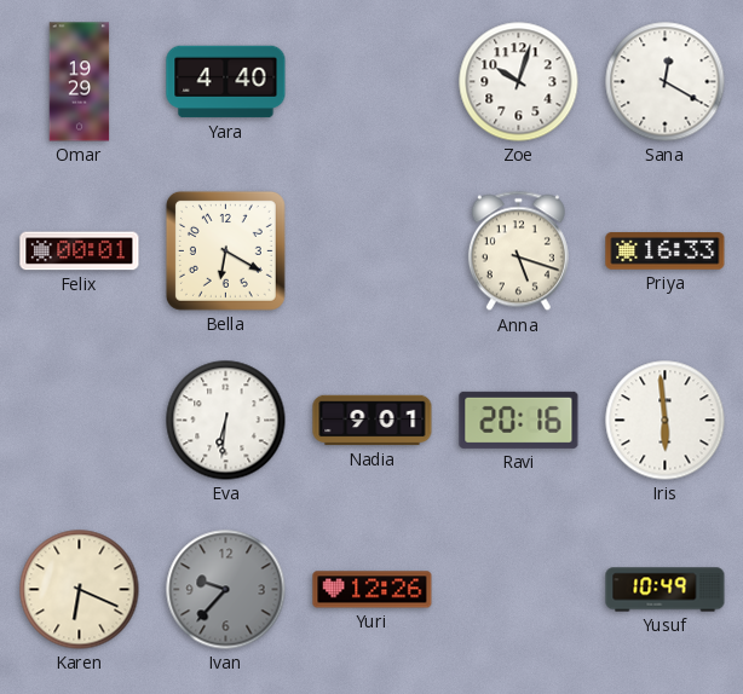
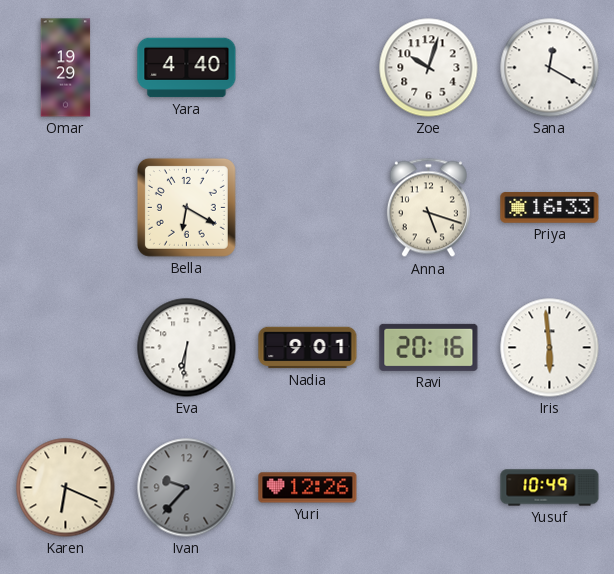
Felix: 00:01 -> none (80, 251)
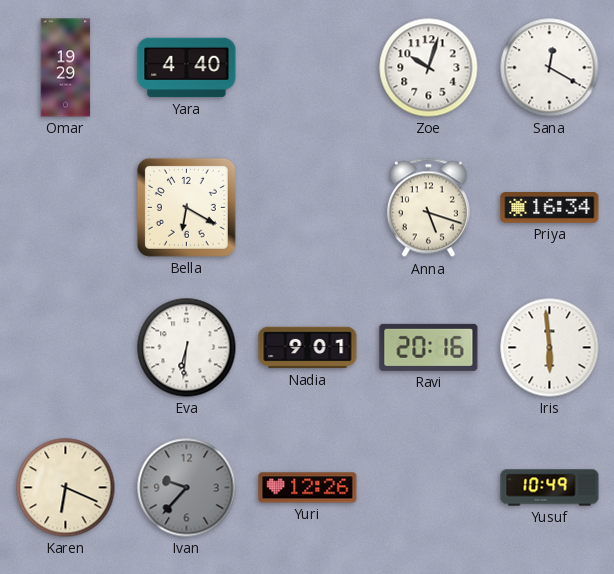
Priya: 16:33 -> 16:34 (550, 208)
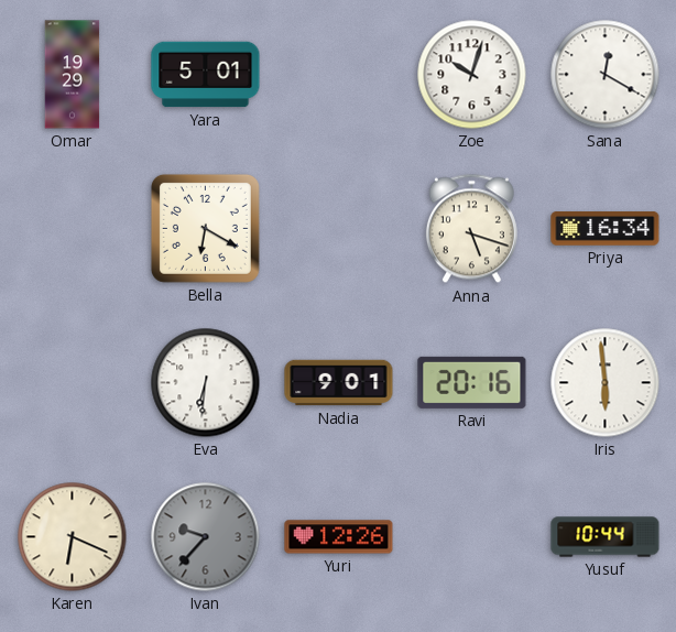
Yara: 4:40 -> 5:01 (206, 75)
Yusuf: 10:49 -> 10:44 (606, 537)
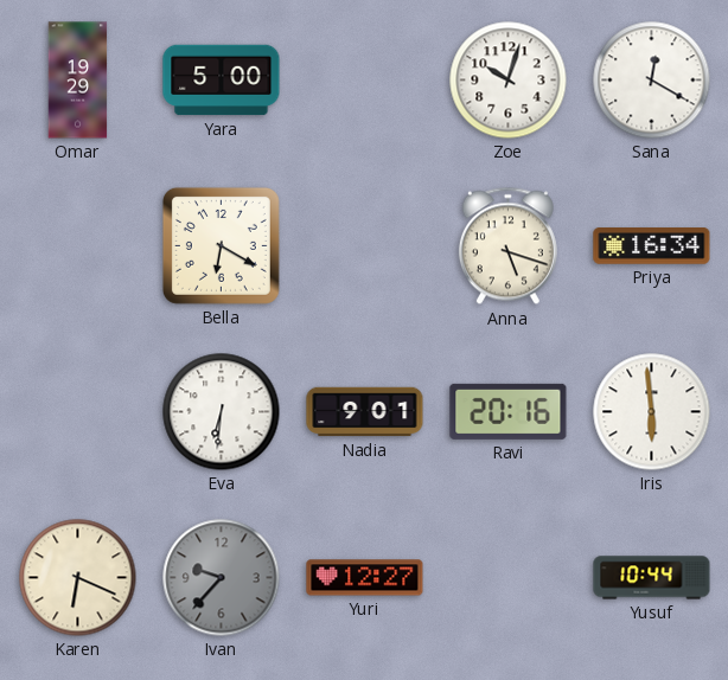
Yara: 5:01 -> 5:00 (222, 81)
Yuri: 12:26 -> 12:27 (365, 578)
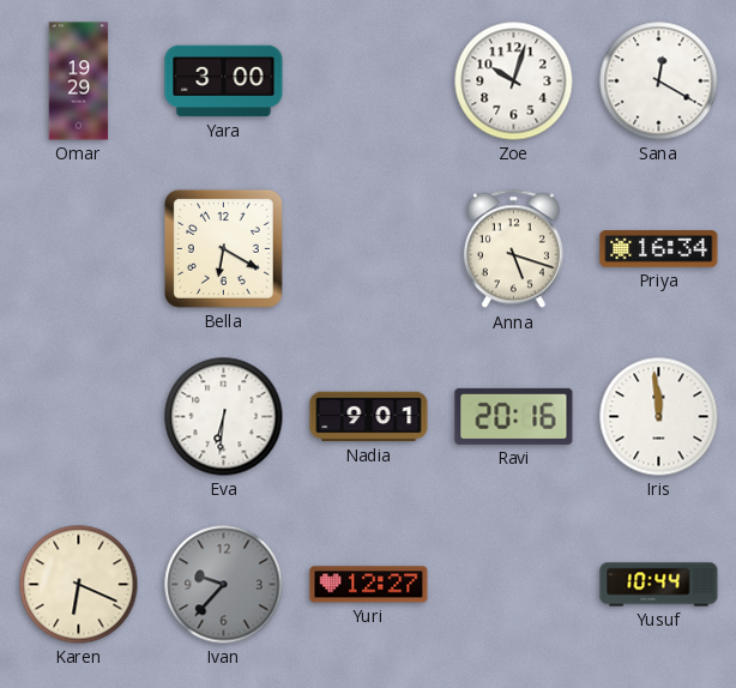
Yara: 5:00 -> 3:00 (224, 82)
Iris: 5:59 -> 11:59 (659, 417)
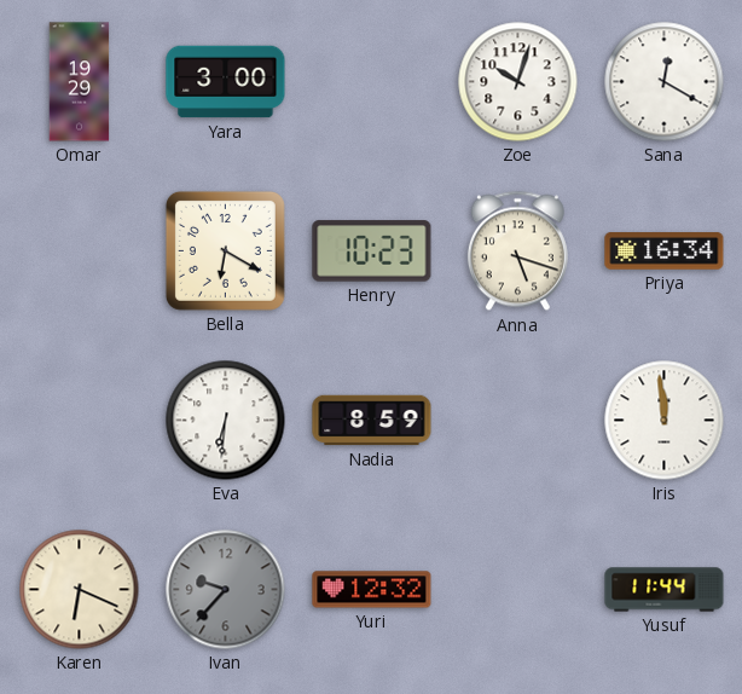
Henry: none -> 10:23 (372, 251)
Nadia: 9:01 -> 8:59 (372, 421)
Ravi: 20:16 -> none (514, 416)
Yuri: 12:27 -> 12:32 (372, 590)
Yusuf: 10:44 -> 11:44 (665, 590)
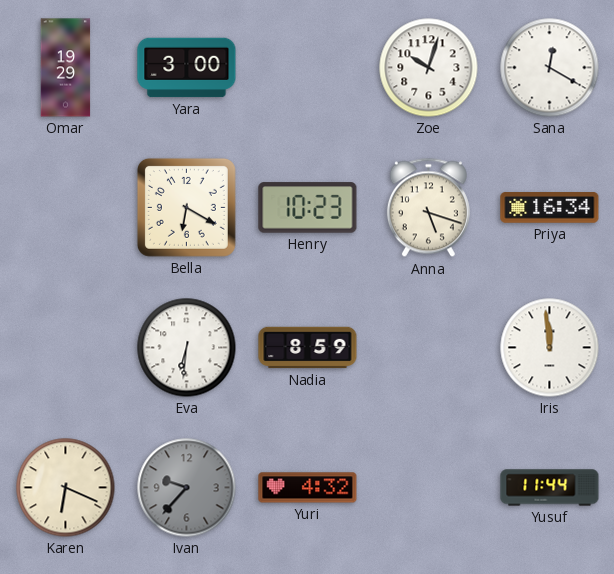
Yuri: 12:32 -> 4:32 (308, 488)
